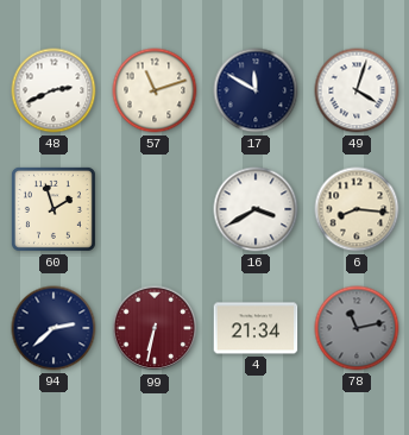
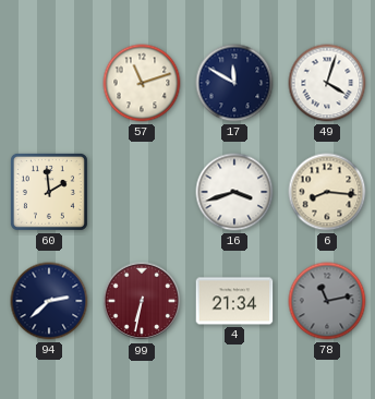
48: 2:41 -> none (54, 90)
60: 1:57 -> 1:59 (49, 192)
16: 3:40 -> 3:42 (234, 192)
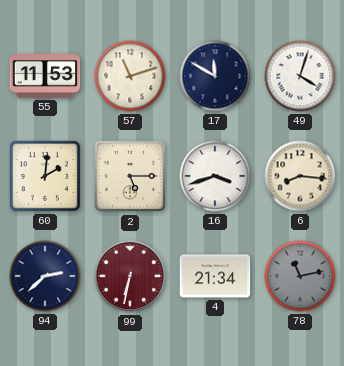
55: none -> 11:53 (45, 76)
60: 1:59 -> 2:01 (45, 176)
2: none -> 5:15 (130, 176)
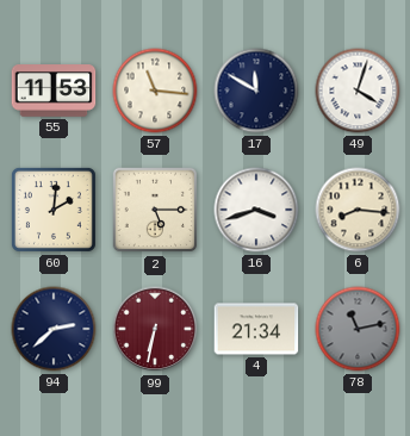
57: 11:12 -> 11:16 (155, 91)
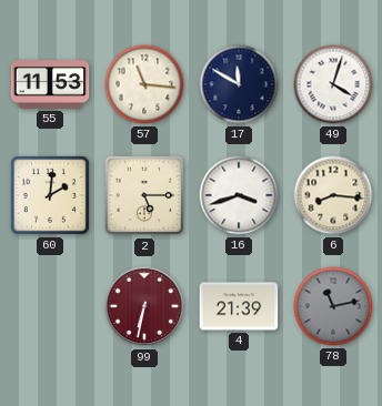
94: 2:38 -> none (54, 329)
4: 21:34 -> 21:39 (239, 306)
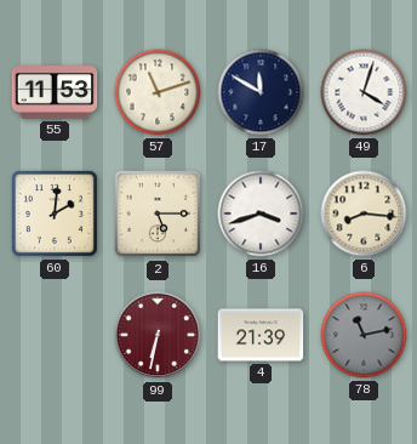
57: 11:16 -> 11:12 (158, 92)
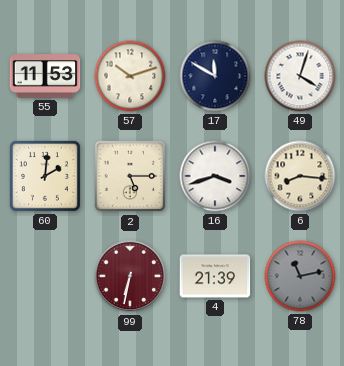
57: 11:12 -> 10:12 (130, 76)
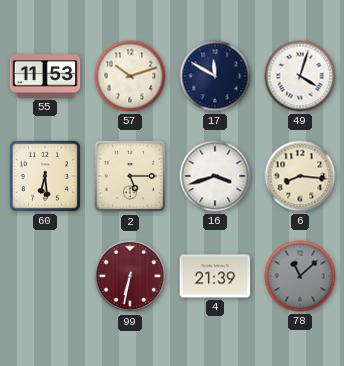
60: 2:01 -> 6:29 (45, 176)
78: 11:13 -> 11:08 (300, 276)
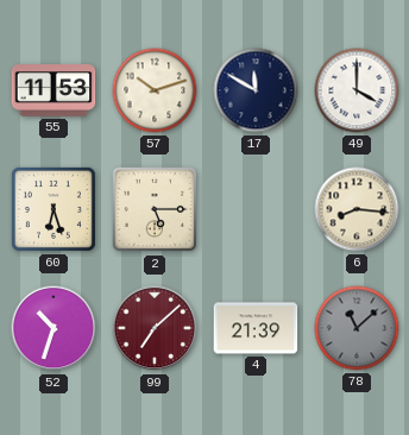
49: 4:03 -> 4:00 (357, 90)
60: 6:29 -> 6:27 (54, 209)
16: 3:42 -> none (215, 176)
52: none -> 10:33 (54, 328)
99: 6:32 -> 7:08 (155, 328)
